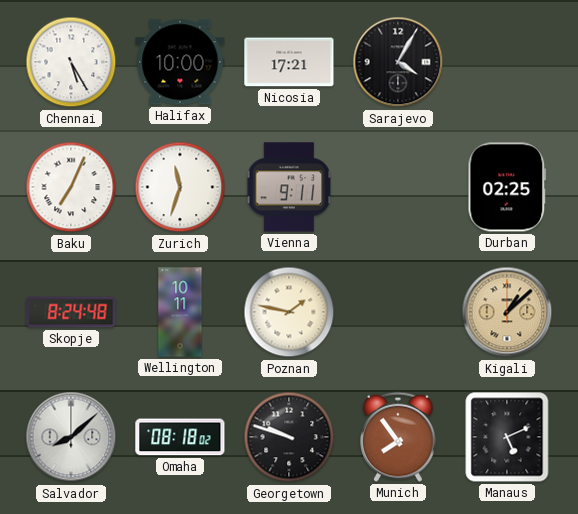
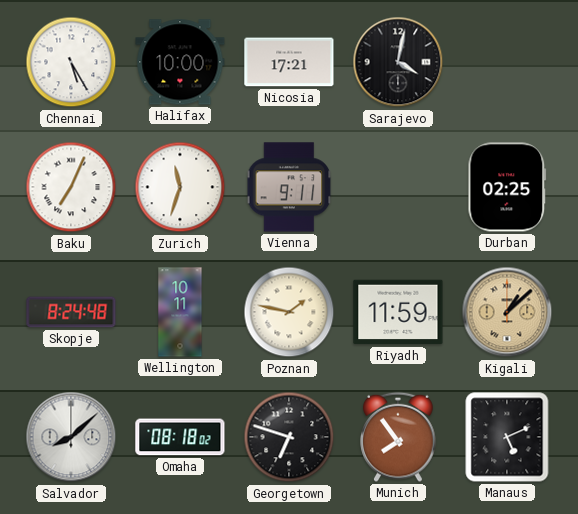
Sarajevo: 4:05 -> 4:02 (398, 62)
Riyadh: none -> 11:59 (398, 312)
Georgetown: 9:48 -> 6:48 (289, 437)
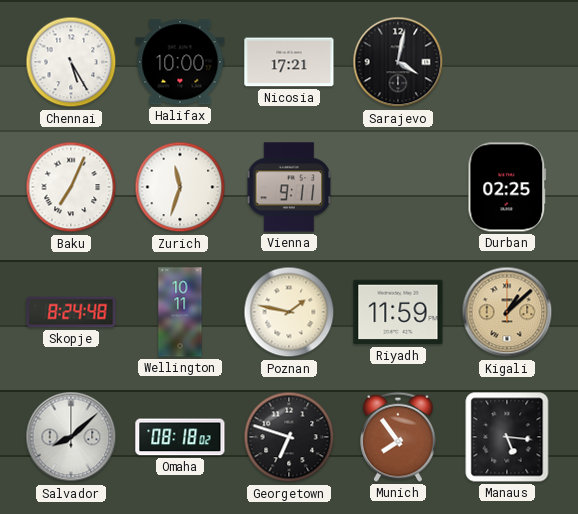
Manaus: 5:11 -> 5:16 (507, 437)
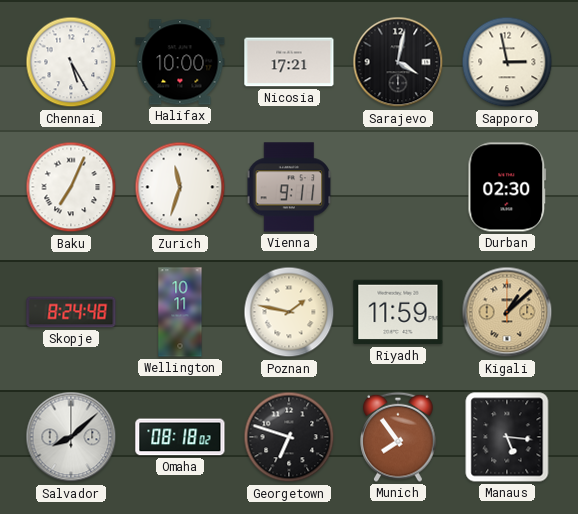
Sapporo: none -> 2:58 (507, 62)
Durban: 02:25 -> 02:30 (507, 187)
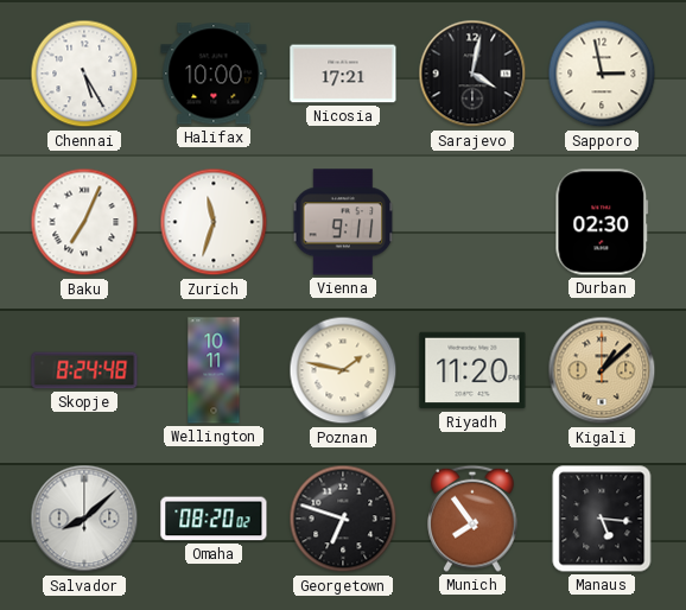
Riyadh: 11:59 -> 11:20 (472, 370)
Omaha: 08:18 -> 08:20 (214, 519)
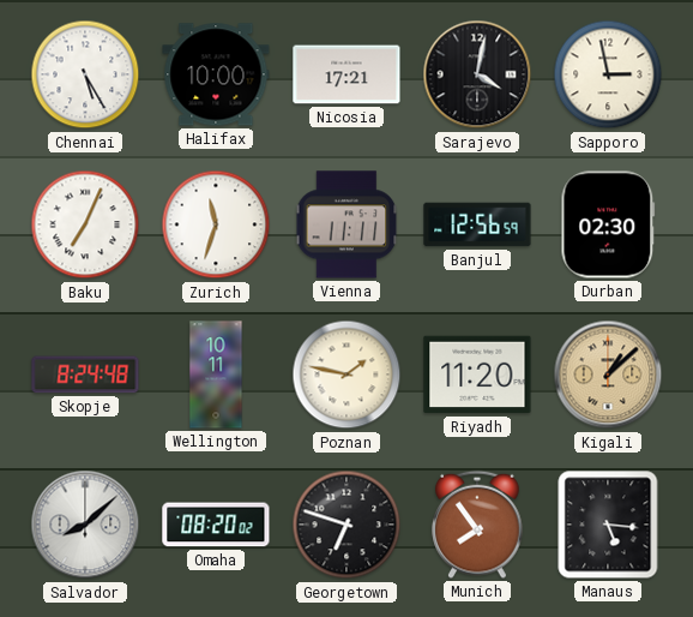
Vienna: 9:11 -> 11:11 (346, 224)
Banjul: none -> 12:56 (477, 224)
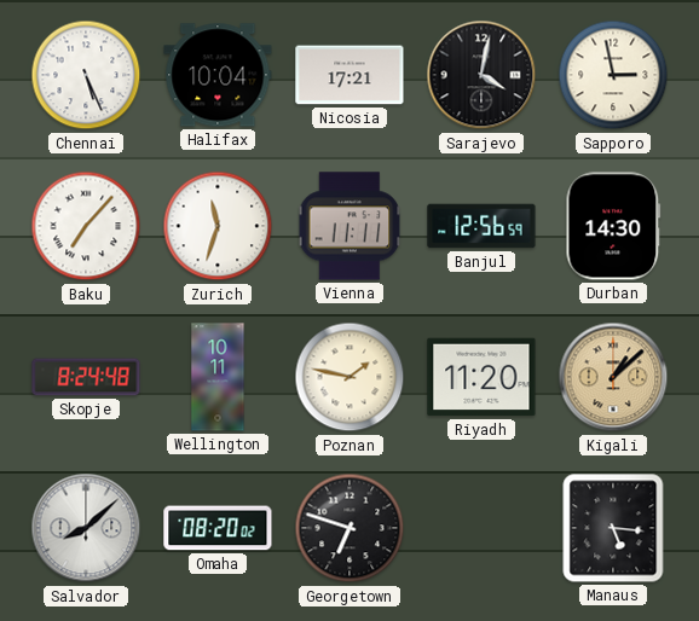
Chennai: 5:25 -> 5:26 (86, 75)
Halifax: 10:00 -> 10:04 (218, 75)
Baku: 7:04 -> 7:07 (86, 226)
Durban: 02:30 -> 14:30 (613, 226)
Munich: 7:54 -> none (477, 525)
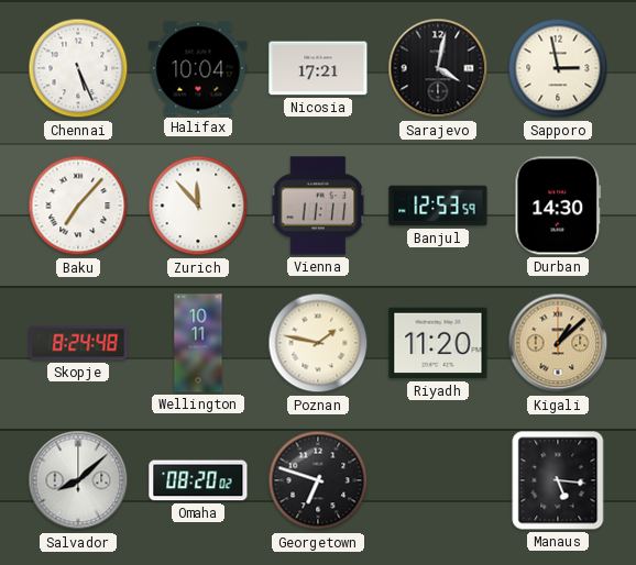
Zurich: 11:33 -> 11:53 (198, 206)
Banjul: 12:56 -> 12:53 (438, 206)
